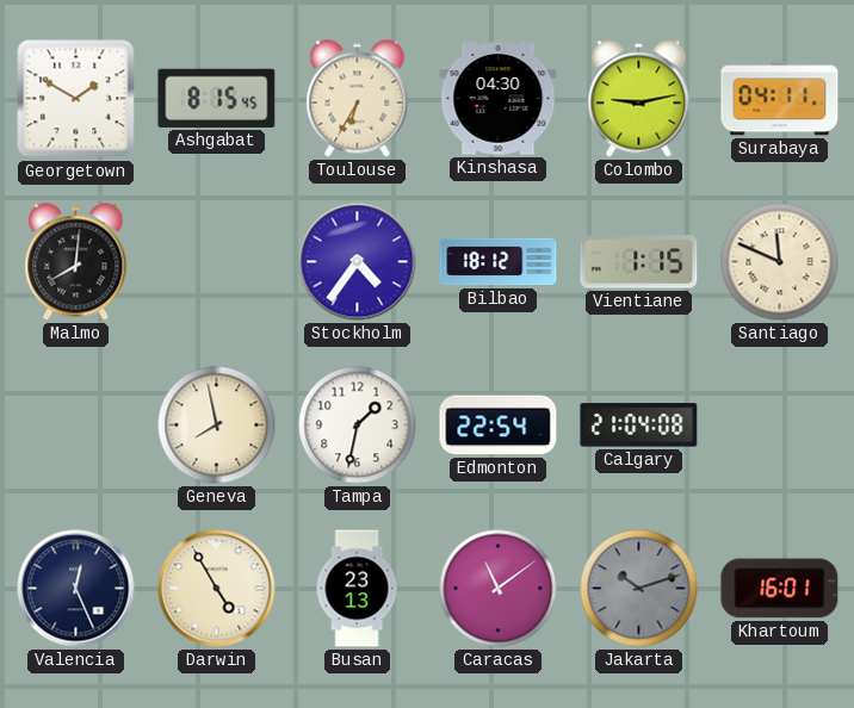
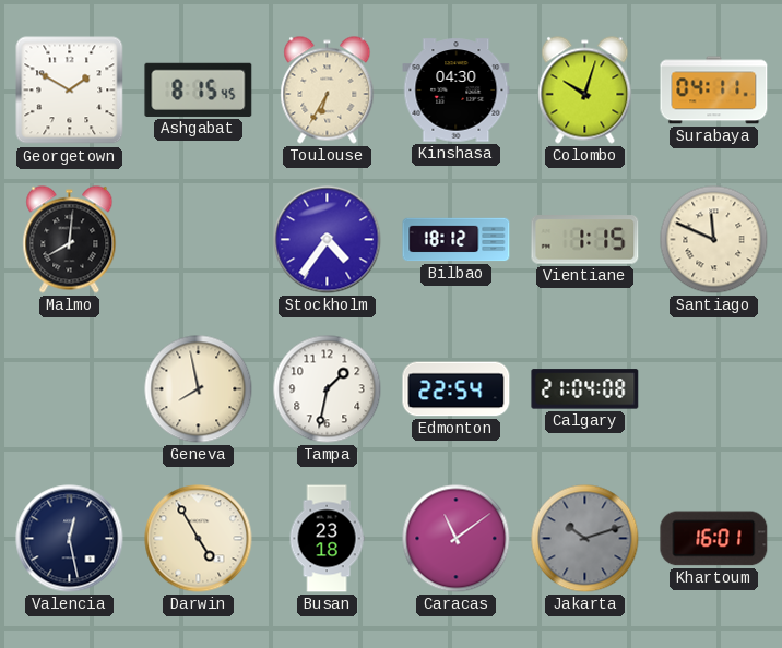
Colombo: 9:13 -> 10:03 (585, 91)
Valencia: 12:26 -> 12:28 (70, 539)
Busan: 23:13 -> 23:18 (327, 539)
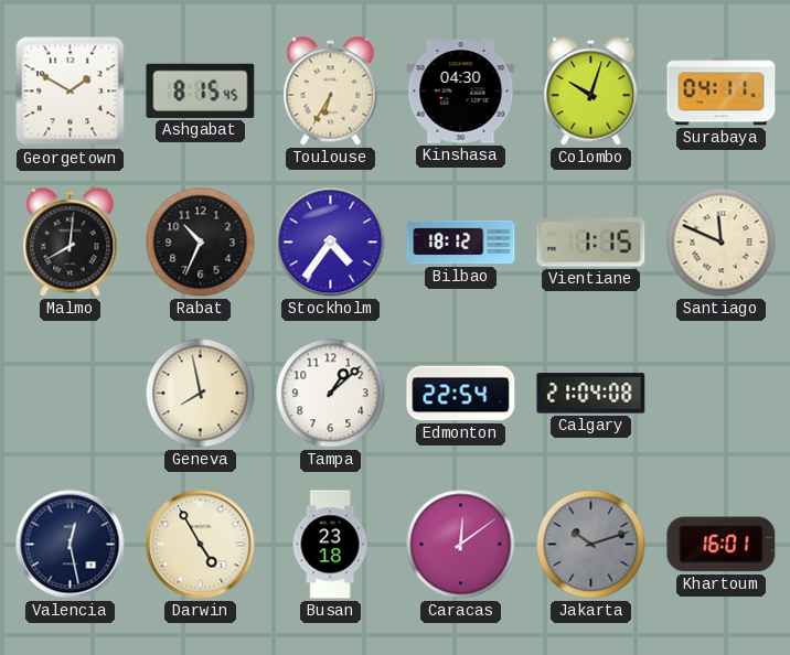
Rabat: none -> 10:34 (201, 243)
Tampa: 1:32 -> 1:08 (331, 394)
Caracas: 11:09 -> 12:09 (461, 545)
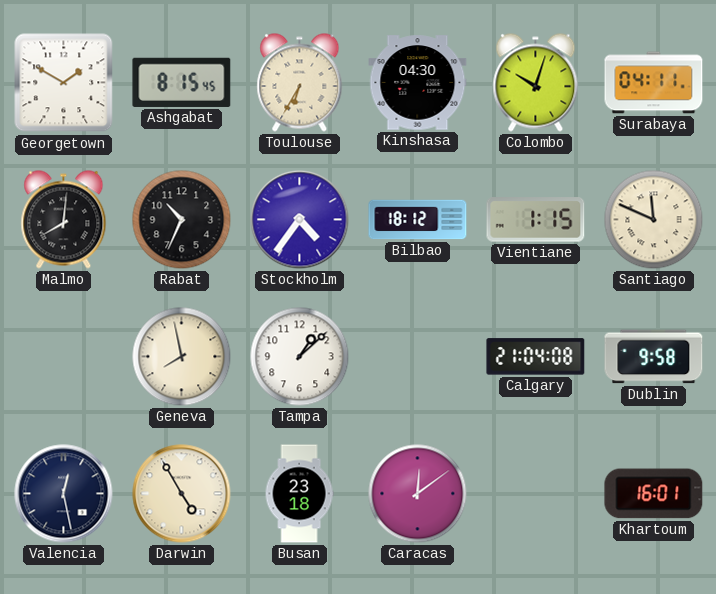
Edmonton: 22:54 -> none (461, 394)
Dublin: none -> 9:58 (654, 357)
Jakarta: 10:12 -> none (591, 545)
